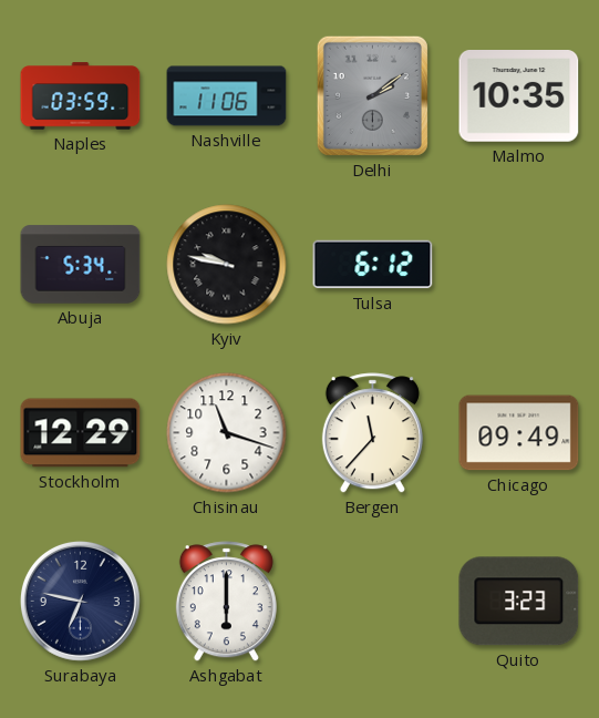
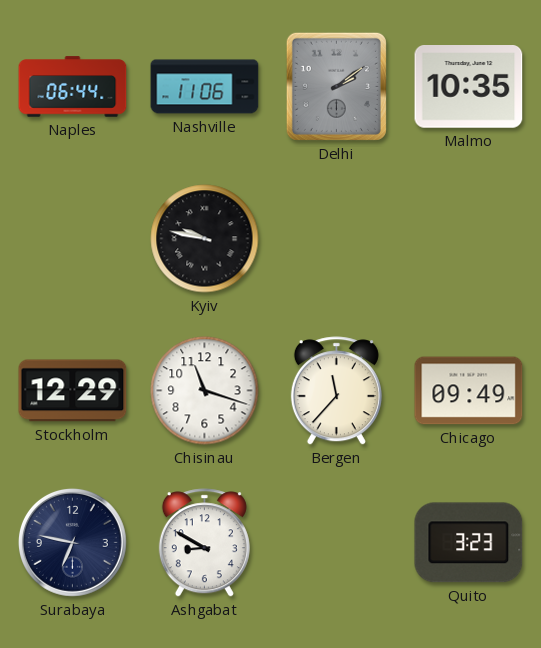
Naples: 03:59 -> 06:44 (73, 87)
Abuja: 5:34 -> none (81, 265)
Tulsa: 6:12 -> none (373, 265)
Ashgabat: 6:00 -> 8:50 (204, 543)
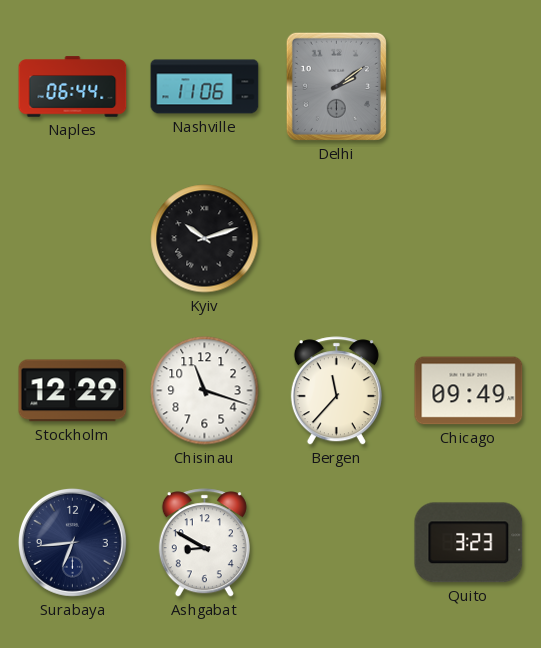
Malmo: 10:35 -> none (469, 87)
Kyiv: 9:47 -> 10:12 (205, 239)
Surabaya: 6:47 -> 6:44 (72, 542)
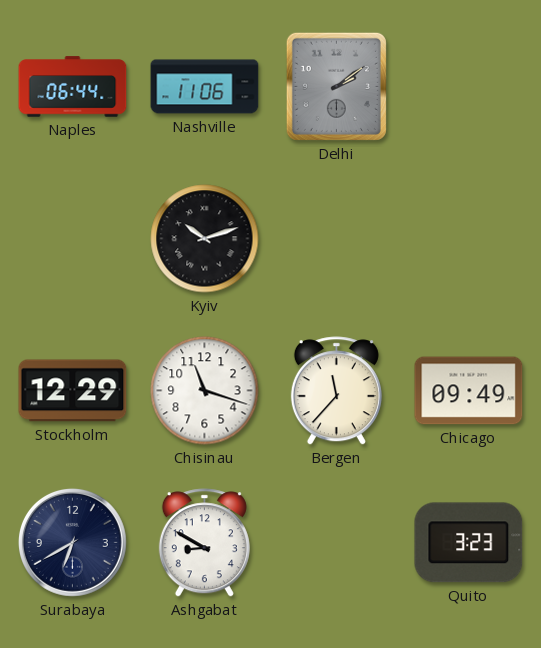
Surabaya: 6:44 -> 6:40 (72, 542)
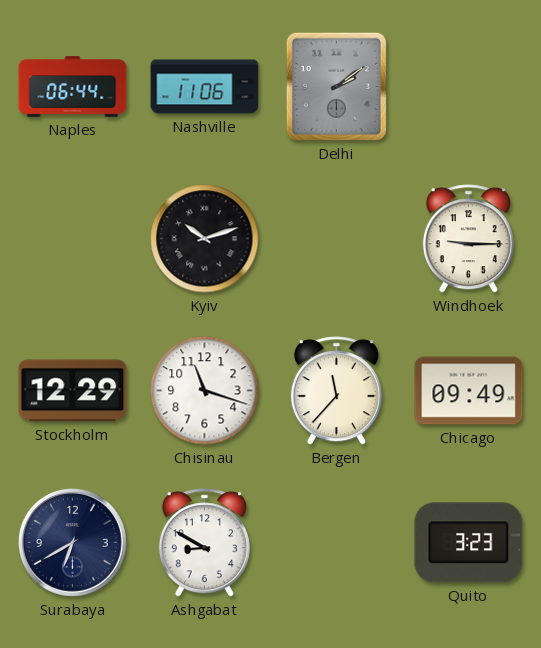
Windhoek: none -> 9:15 (468, 239)
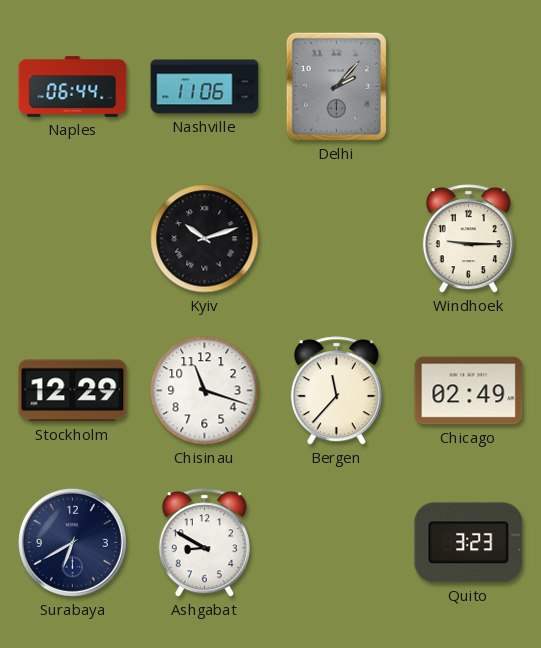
Delhi: 2:09 -> 2:07 (336, 86)
Chicago: 09:49 -> 02:49 (469, 391)
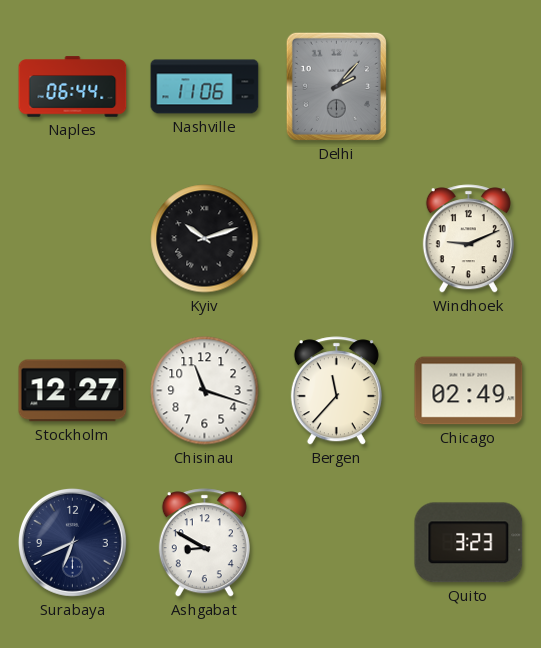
Windhoek: 9:15 -> 9:11 (468, 239)
Stockholm: 12:29 -> 12:27 (73, 391)
Surabaya: 6:40 -> 6:41 (72, 542)
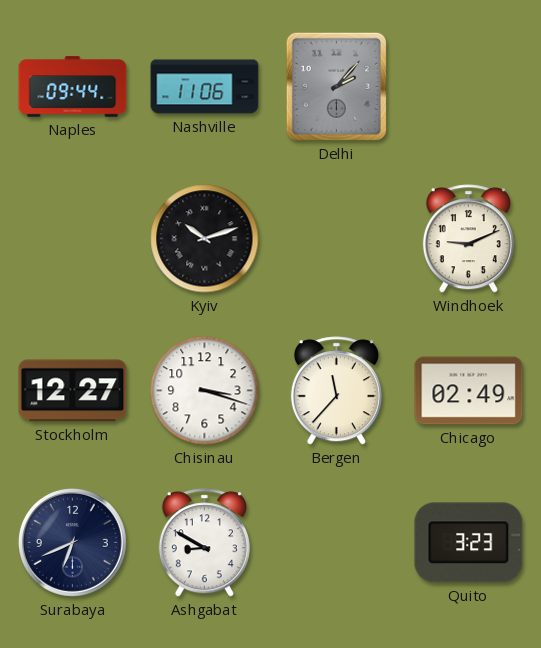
Naples: 06:44 -> 09:44 (73, 87)
Chisinau: 11:18 -> 3:18 (205, 391)
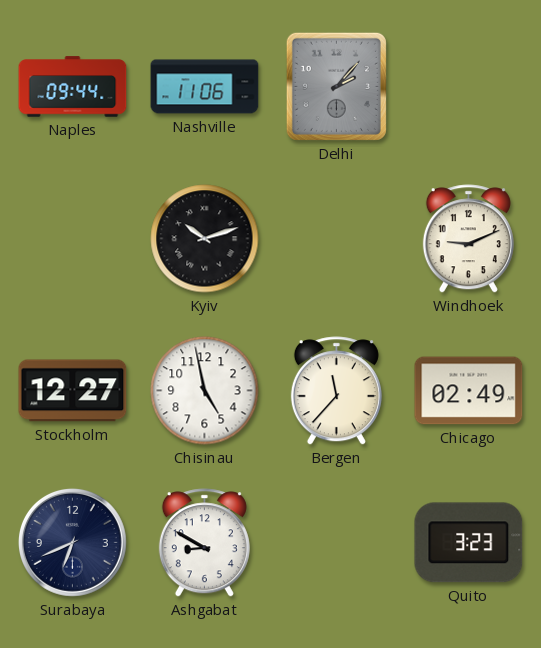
Chisinau: 3:18 -> 4:58 (205, 391)
